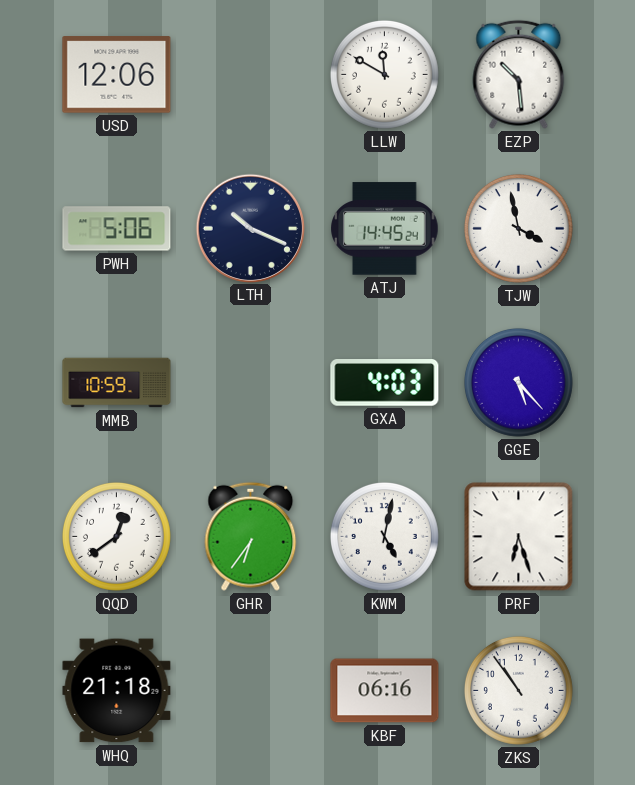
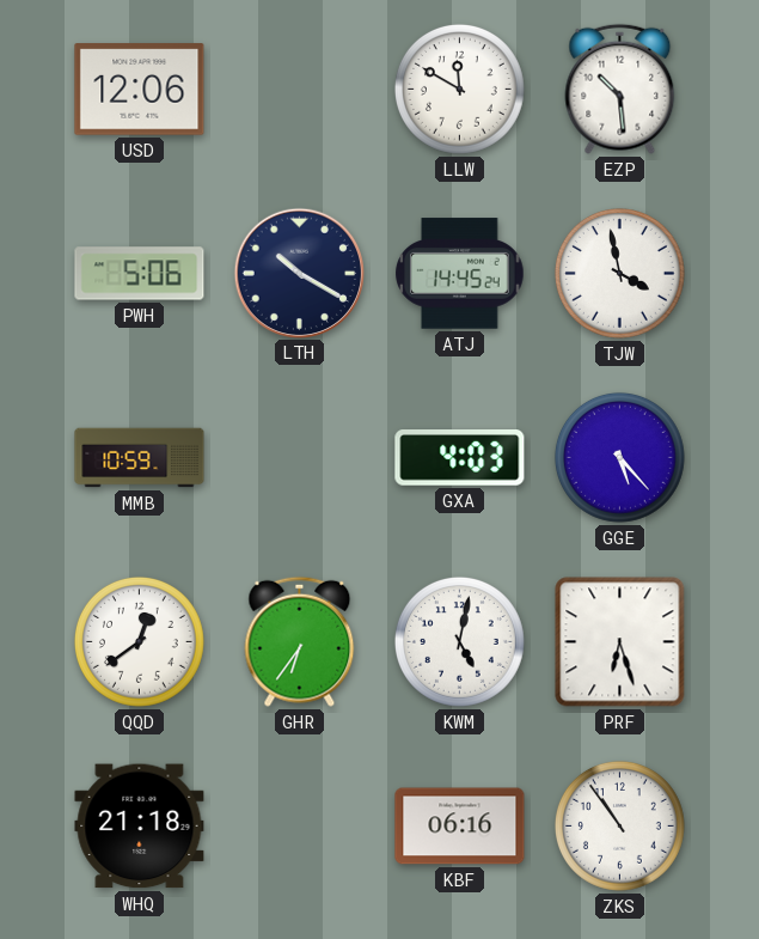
LTH: 10:19 -> 10:20 (299, 273)
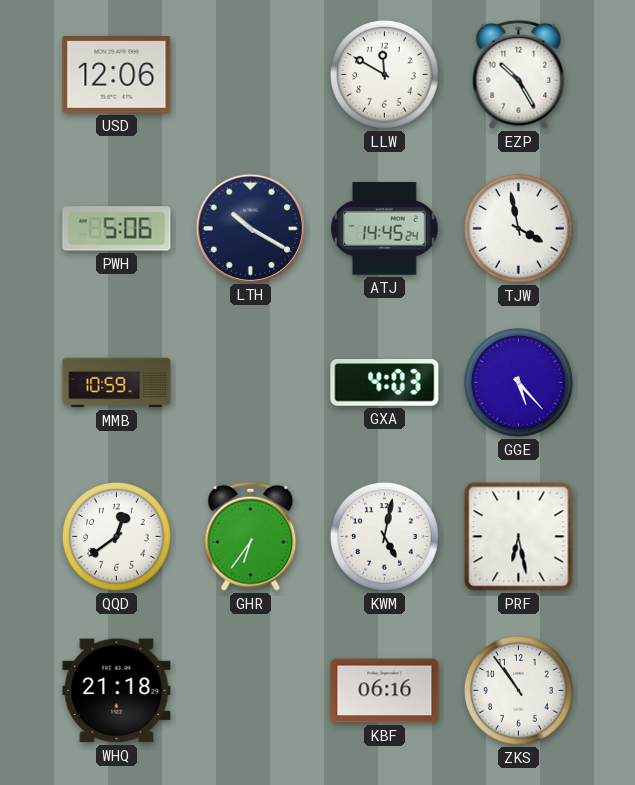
EZP: 10:29 -> 10:25 (519, 74)
PRF: 6:27 -> 6:28 (519, 537)
